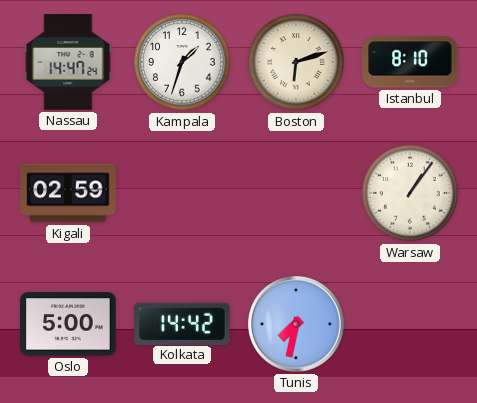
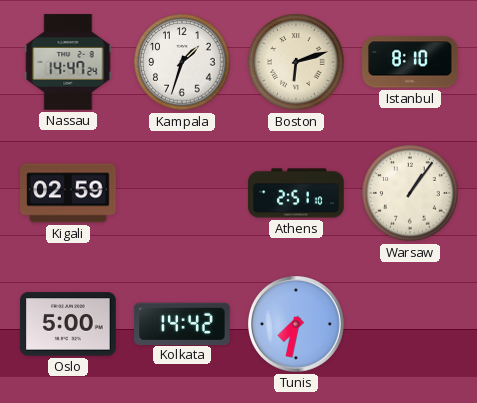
Athens: none -> 2:51 (296, 193)
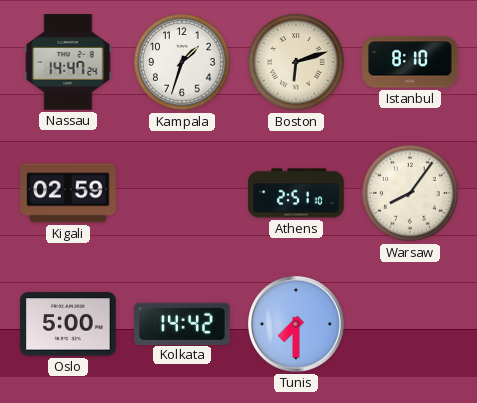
Warsaw: 1:06 -> 8:06 (410, 193)
Tunis: 7:32 -> 7:30 (297, 325)
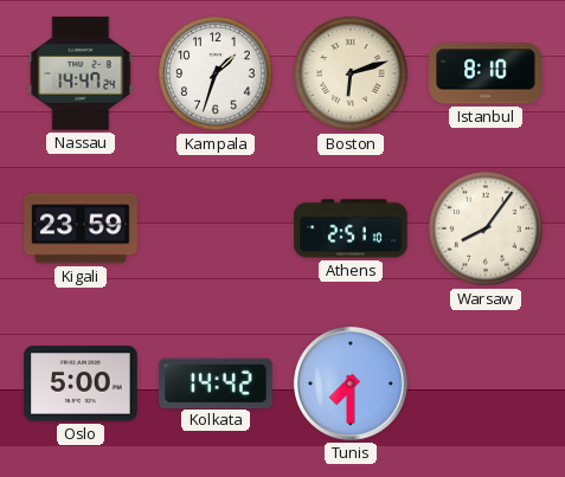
Kigali: 02:59 -> 23:59 (81, 228)
